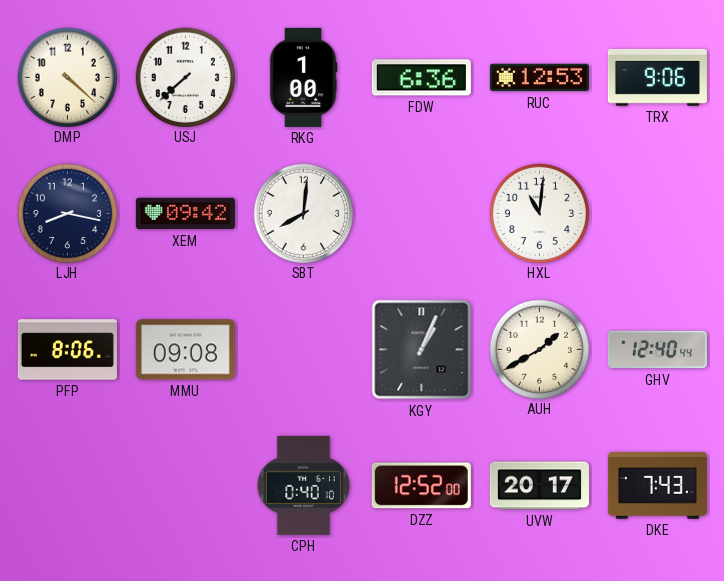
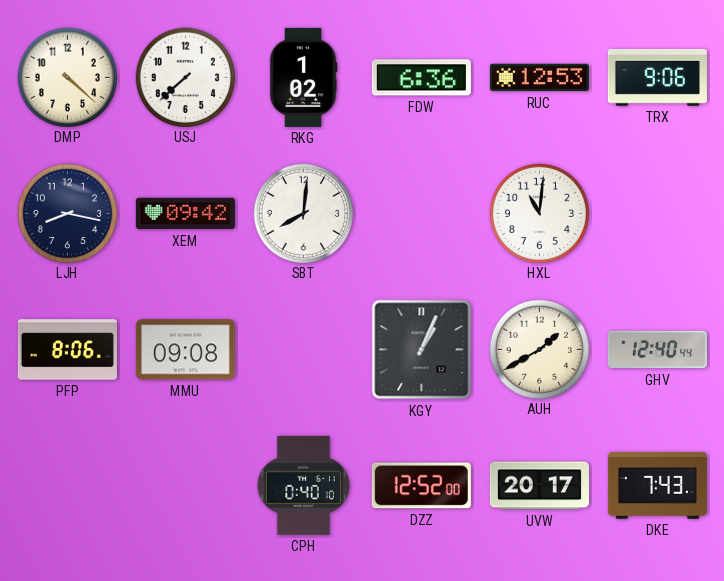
RKG: 1:00 -> 1:02 (303, 77)
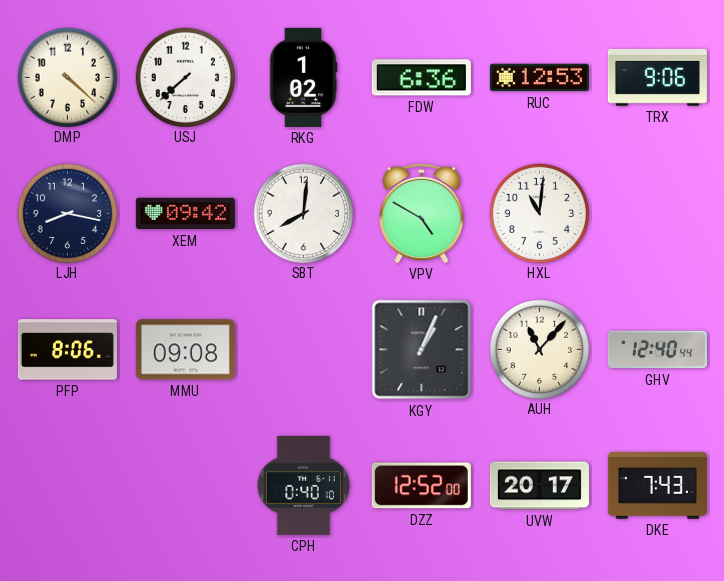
VPV: none -> 4:50 (422, 213)
AUH: 1:40 -> 11:07 (539, 349)
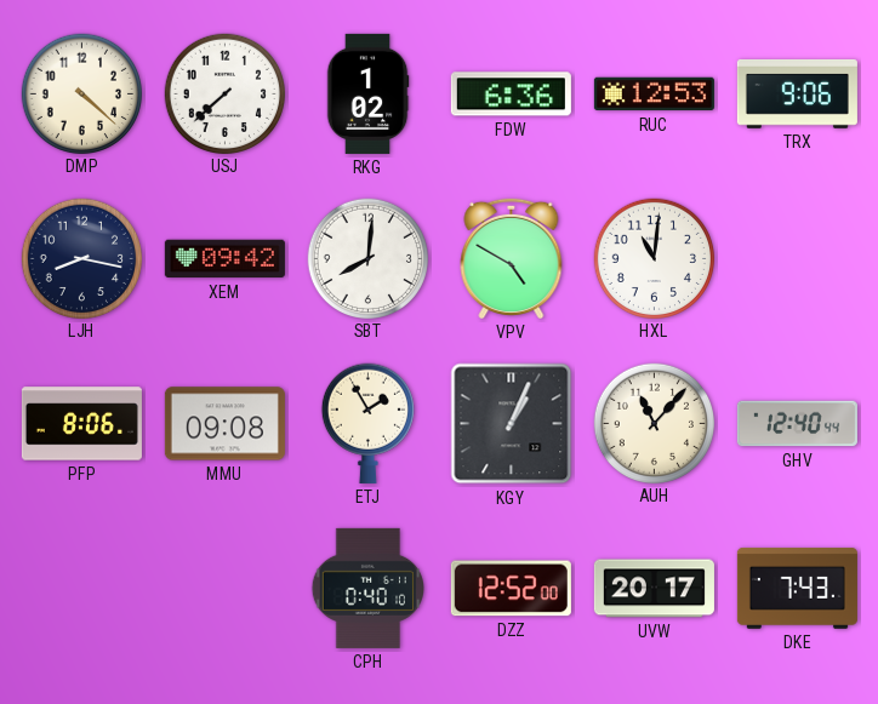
ETJ: none -> 1:55 (367, 423)
